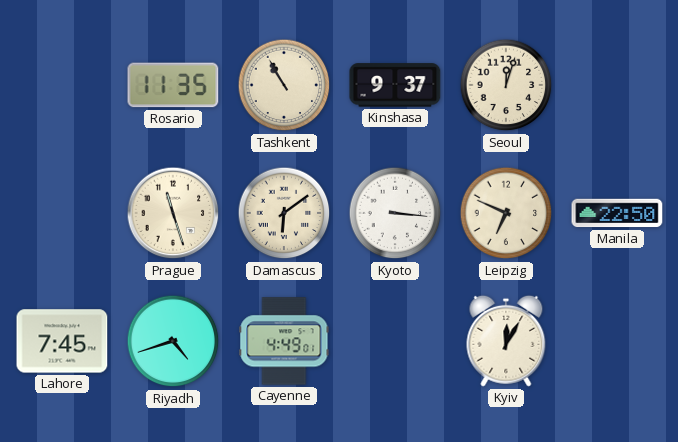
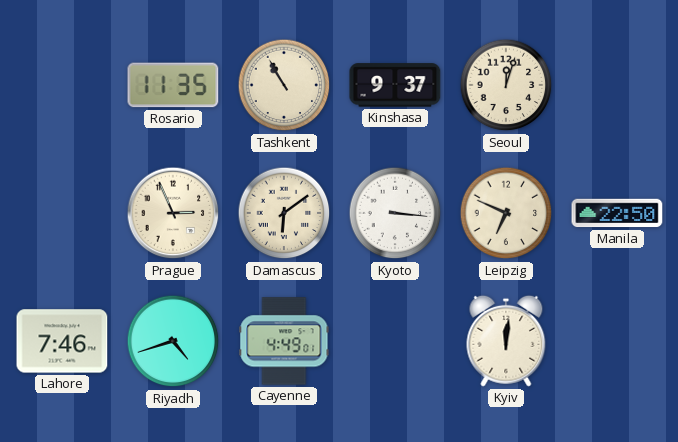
Prague: 11:27 -> 2:56 (173, 213)
Lahore: 7:45 -> 7:46 (62, 341)
Kyiv: 12:05 -> 12:01 (506, 341)
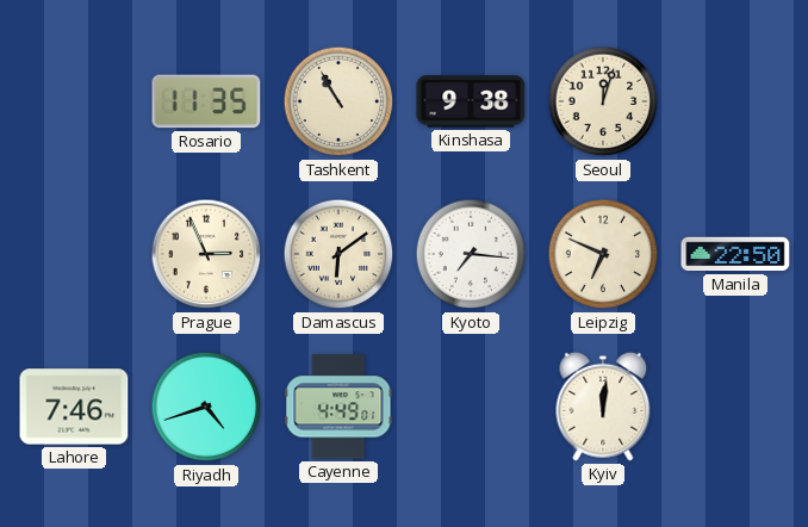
Kinshasa: 9:37 -> 9:38 (471, 101)
Kyoto: 3:16 -> 7:16 (471, 254)
